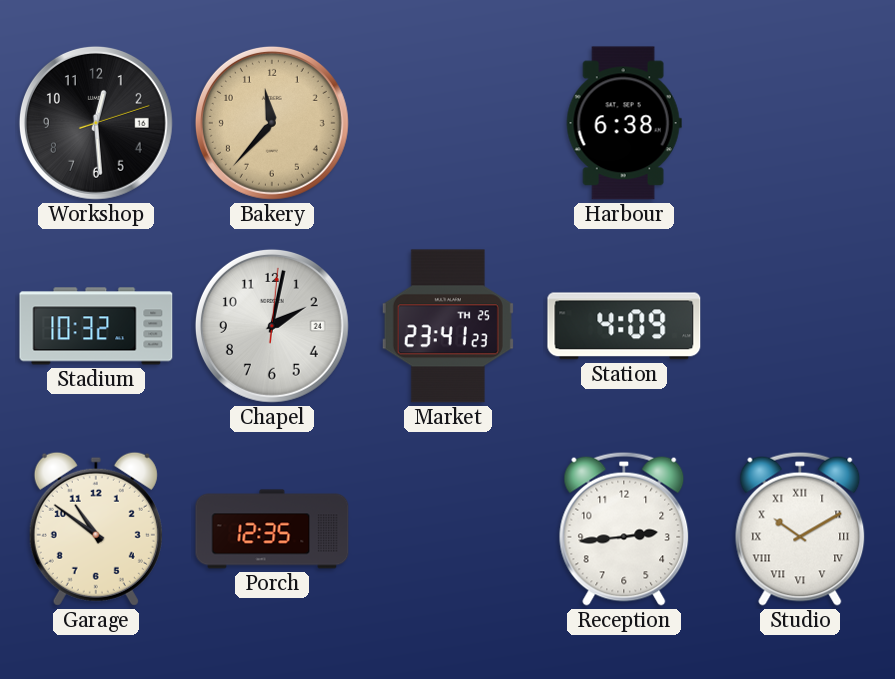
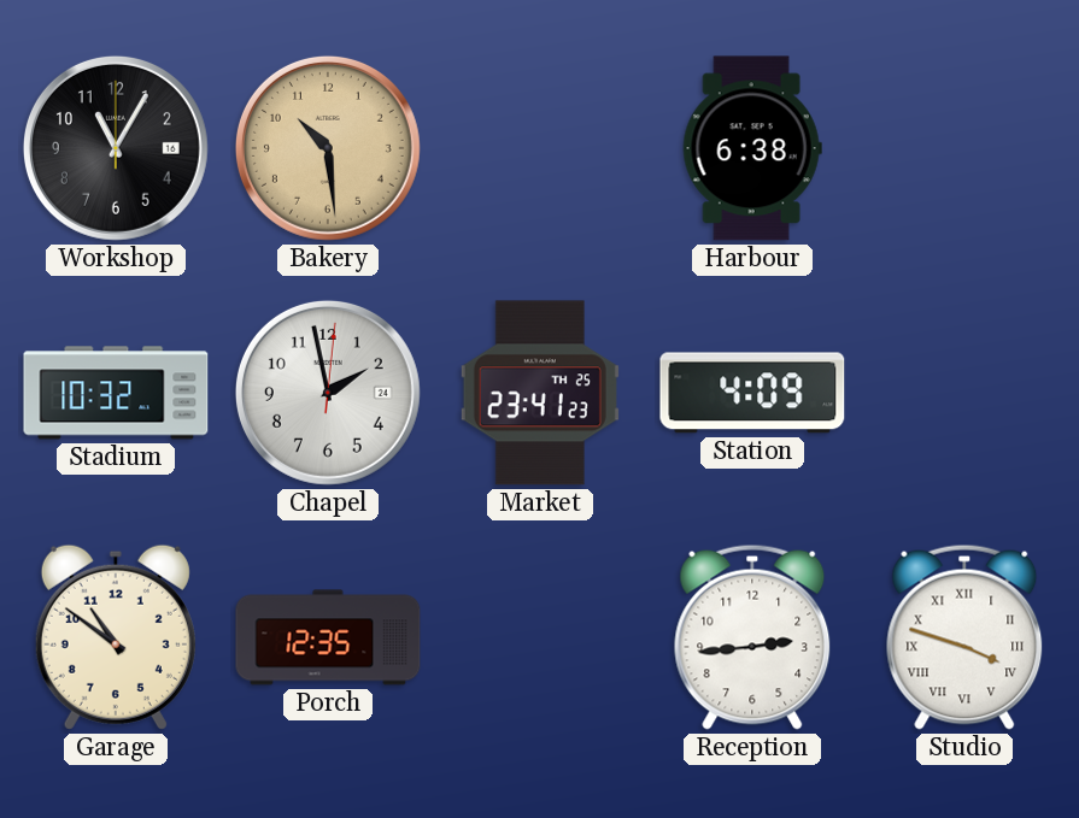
Workshop: 12:29 -> 11:05 (116, 148)
Bakery: 11:37 -> 10:29 (328, 148)
Chapel: 2:02 -> 1:58 (328, 393)
Studio: 10:10 -> 3:48 (964, 637)
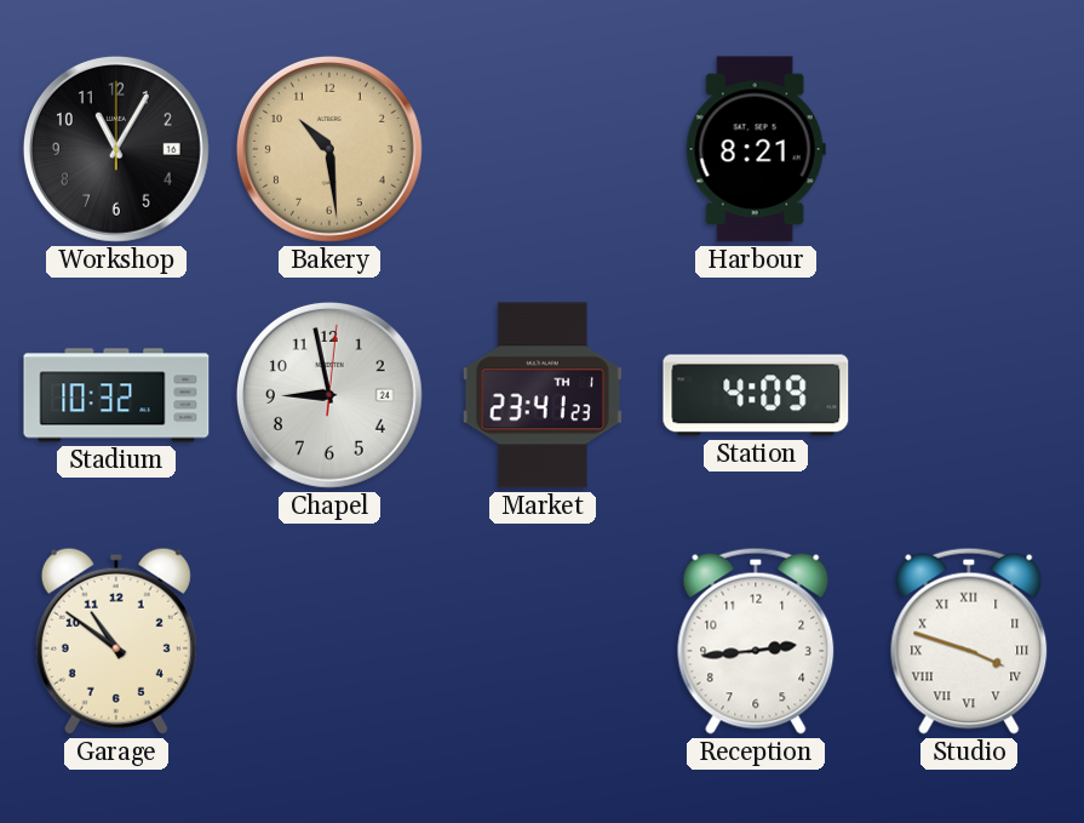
Harbour: 6:38 -> 8:21 (756, 149)
Chapel: 1:58 -> 8:58 (329, 395)
Market date: TH 25 -> TH 1 (543, 395)
Porch: 12:35 -> none (328, 637)
